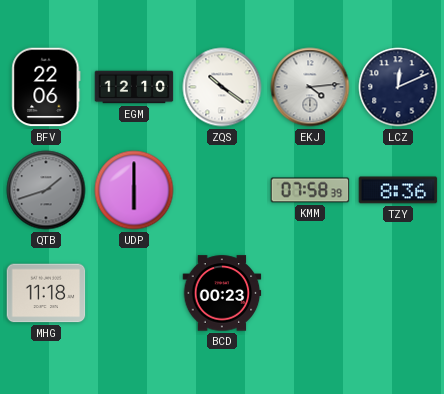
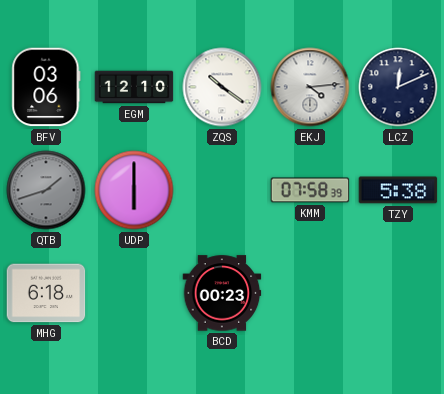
BFV: 22:06 -> 03:06 (46, 87)
TZY: 8:36 -> 5:38 (398, 190)
MHG: 11:18 -> 6:18 (46, 293)
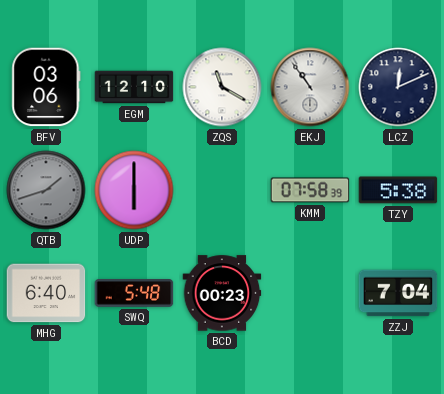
ZQS: 10:21 -> 11:20 (222, 87)
EKJ: 4:14 -> 10:54 (310, 87)
MHG: 6:18 -> 6:40 (46, 293)
SWQ: none -> 5:48 (134, 293)
ZZJ: none -> 7:04 (398, 293)
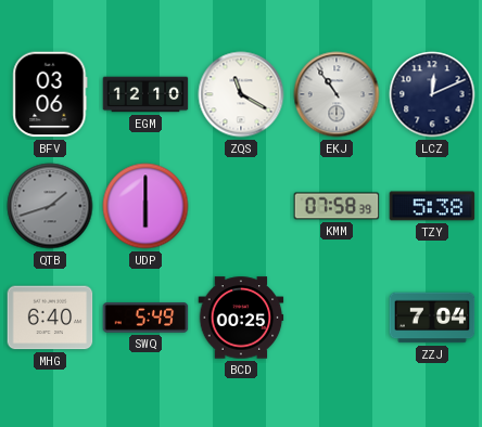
SWQ: 5:48 -> 5:49 (145, 318)
BCD: 00:23 -> 00:25 (241, 318)
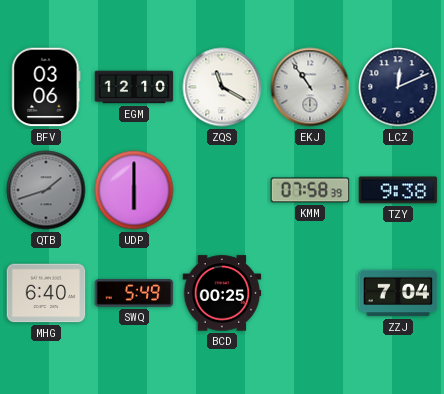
TZY: 5:38 -> 9:38 (398, 190)
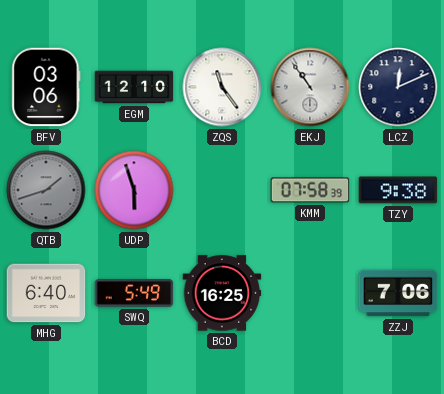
ZQS: 11:20 -> 11:24 (222, 87)
UDP: 6:00 -> 5:57 (134, 190)
BCD: 00:25 -> 16:25 (222, 293)
ZZJ: 7:04 -> 7:06 (398, 293)
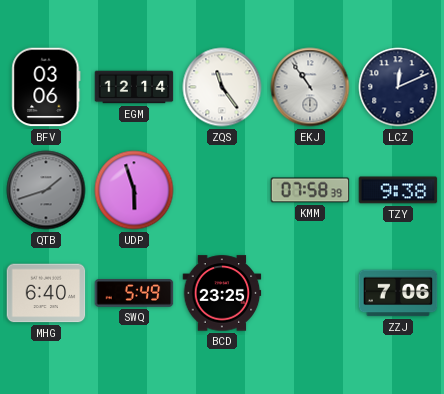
EGM: 12:10 -> 12:14 (134, 87)
BCD: 16:25 -> 23:25 (222, 293)
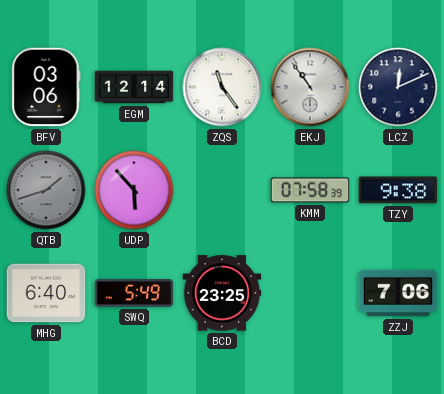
UDP: 5:57 -> 5:53 (134, 190)
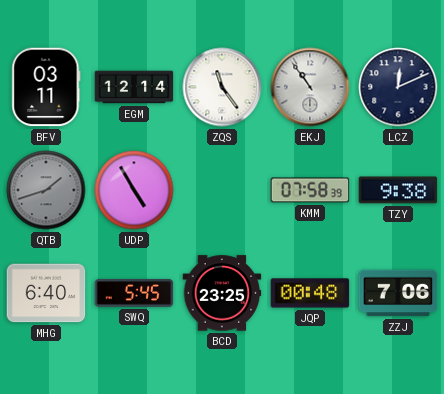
BFV: 03:06 -> 03:11 (46, 87)
UDP: 5:53 -> 4:55 (134, 190)
SWQ: 5:49 -> 5:45 (134, 293)
JQP: none -> 00:48 (310, 293)
